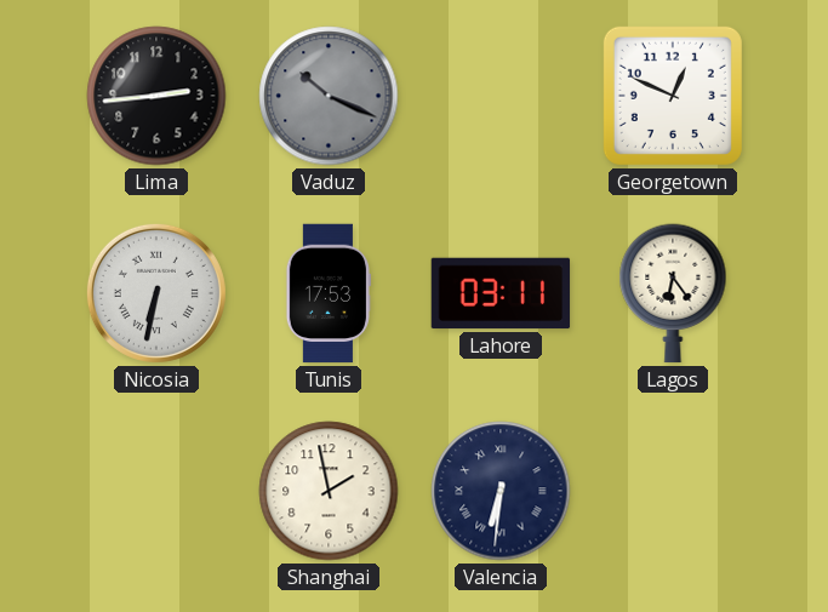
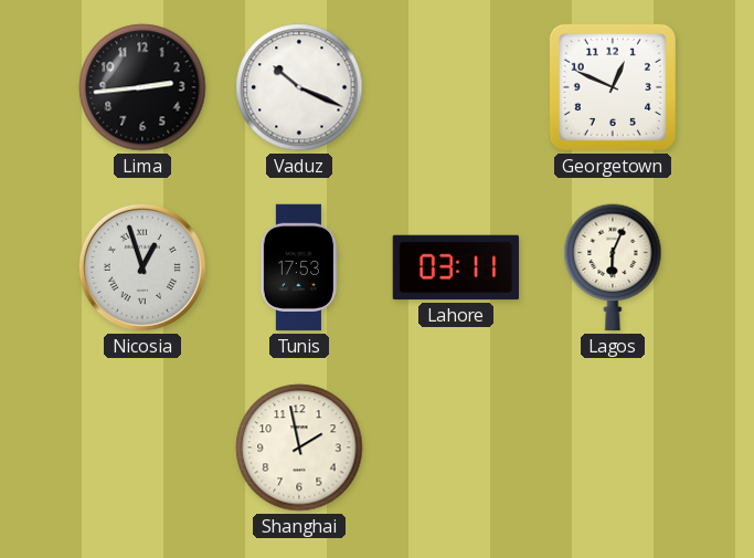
Vaduz dial: grey -> white (299, 87)
Nicosia: 6:32 -> 12:57 (142, 267)
Lagos: 6:24 -> 6:04 (613, 267)
Valencia: 6:31 -> none (501, 491)
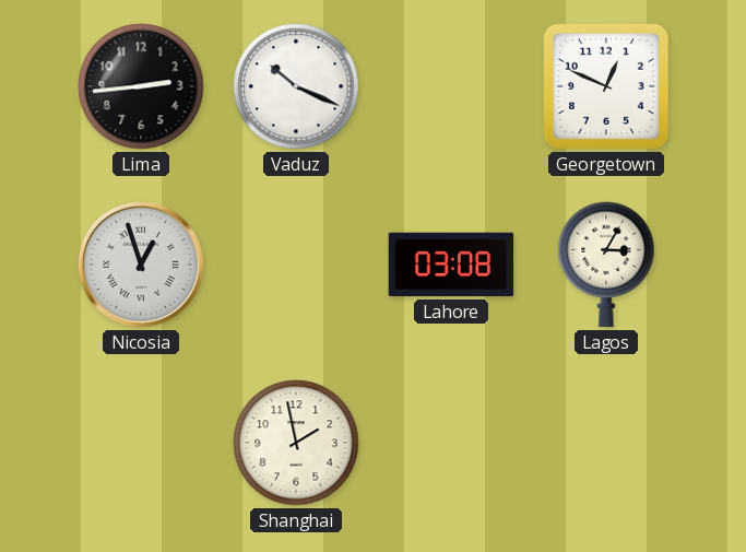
Tunis: 17:53 -> none (298, 267)
Lahore: 03:11 -> 03:08 (451, 265)
Lagos: 6:04 -> 3:05 (606, 265)
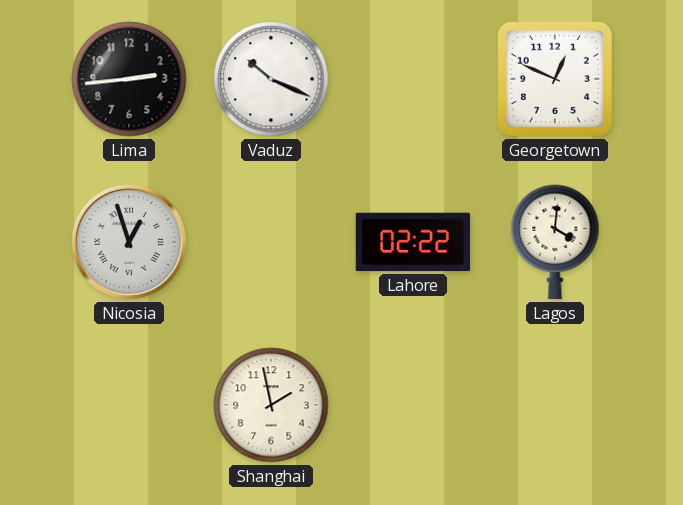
Lahore: 03:08 -> 02:22 (413, 242)
Lagos: 3:05 -> 4:01 (555, 242)
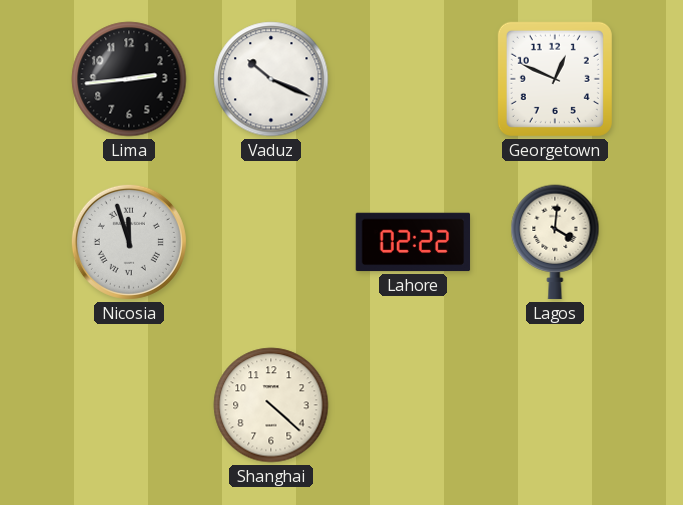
Nicosia: 12:57 -> 11:57 (129, 242)
Shanghai: 1:58 -> 4:22 (271, 405)
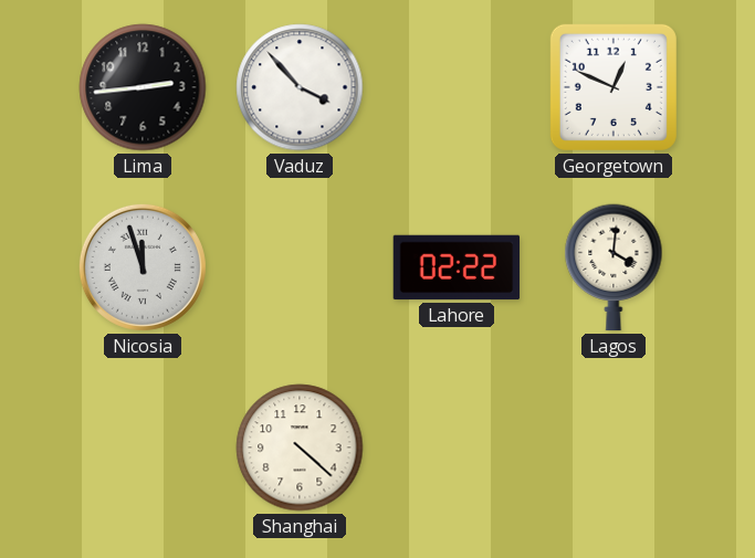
Vaduz: 10:19 -> 3:53 (300, 87)
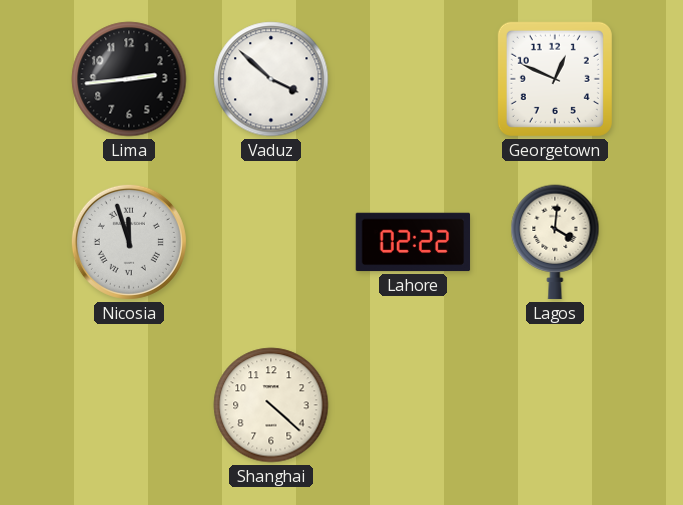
Vaduz: 3:53 -> 3:52 (271, 79)
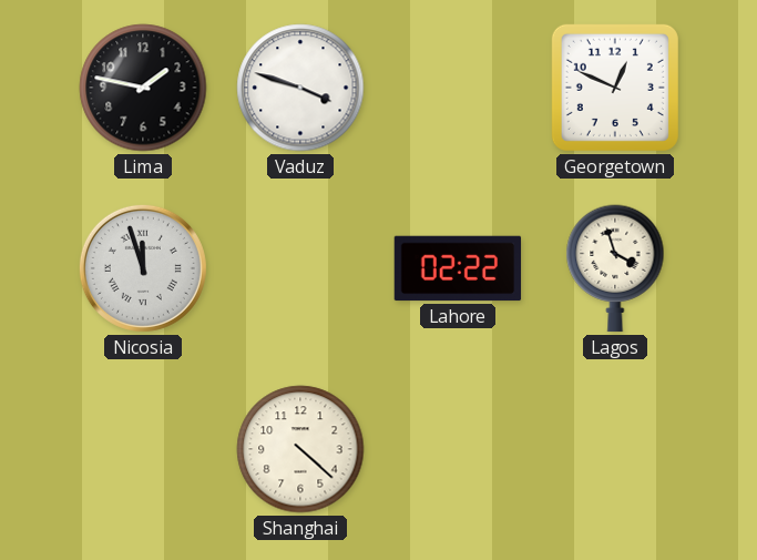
Lima: 2:44 -> 1:47 (143, 88)
Vaduz: 3:52 -> 3:48 (300, 88)
Lagos: 4:01 -> 3:57 (615, 268)
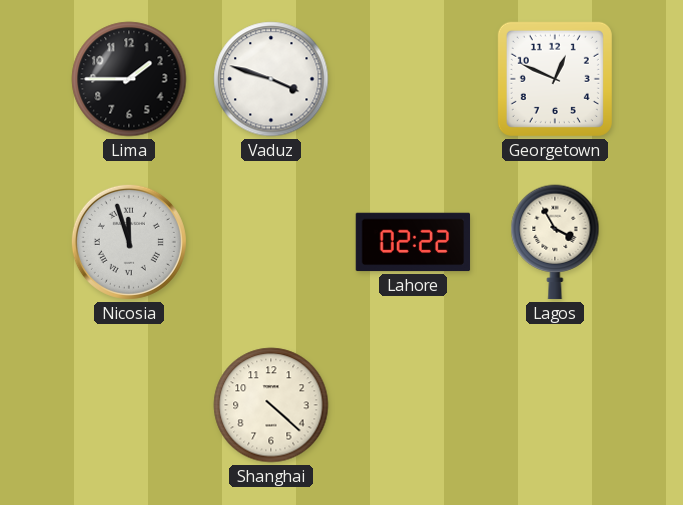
Lima: 1:47 -> 1:45 (129, 79)
Lagos: 3:57 -> 3:55 (555, 242)
